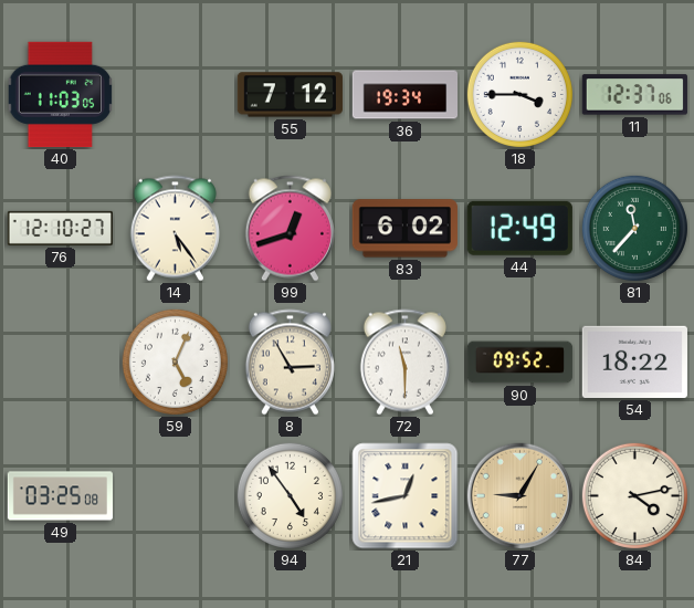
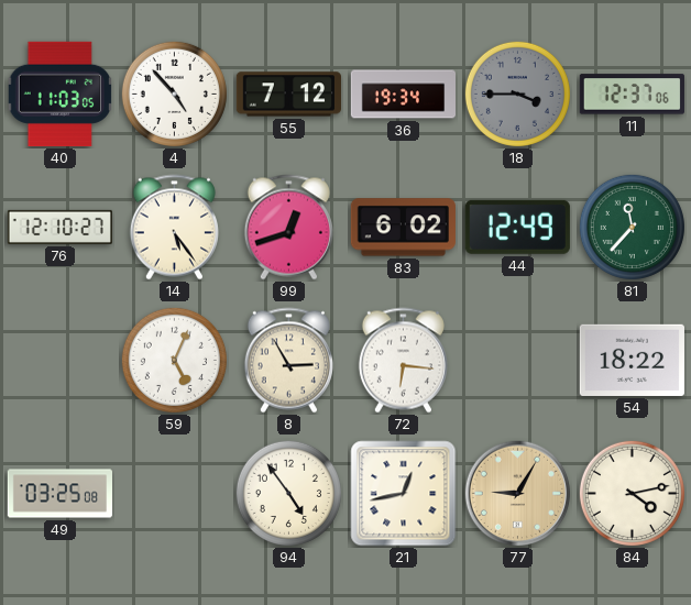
4: none -> 4:53 (174, 94)
18 dial: white -> grey (517, 94)
72: 11:30 -> 6:16 (403, 361)
90: 09:52 -> none (520, 363)
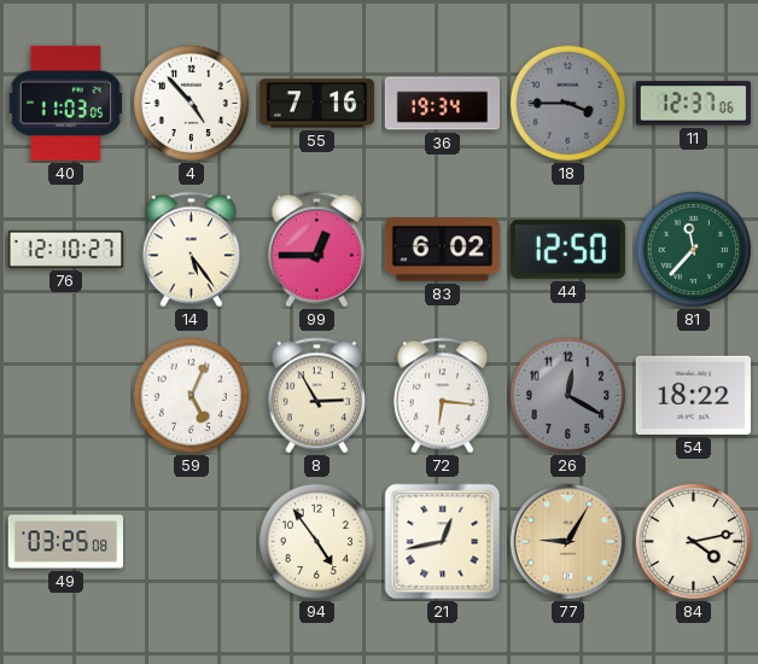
55: 7:12 -> 7:16 (316, 104)
99: 12:42 -> 12:45 (316, 250)
44: 12:49 -> 12:50 (567, 249)
26: none -> 12:20 (567, 395)
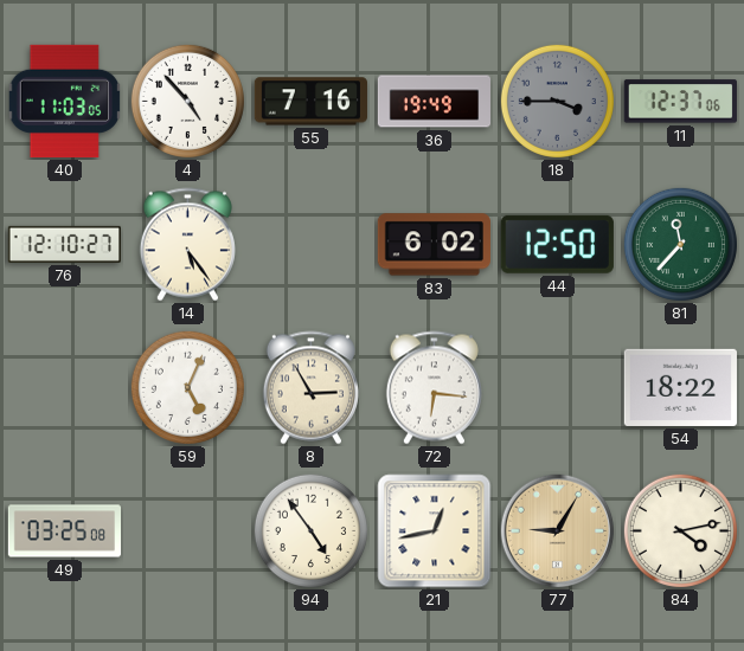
36: 19:34 -> 19:49 (435, 102)
99: 12:45 -> none (316, 250)
26: 12:20 -> none (567, 395)
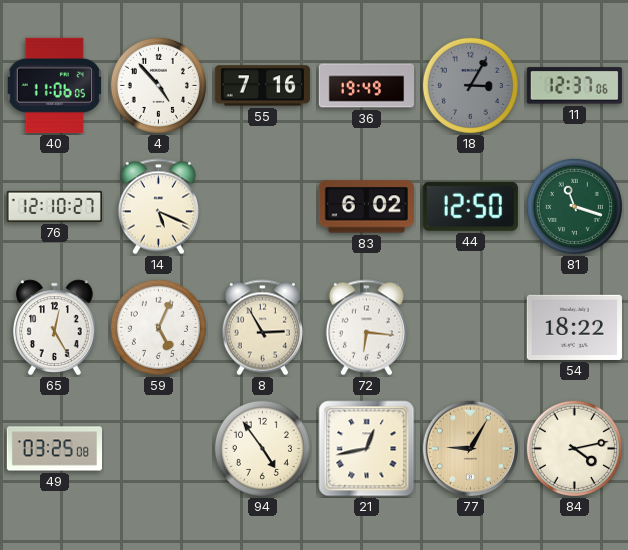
40: 11:03 -> 11:06 (54, 85)
18: 3:45 -> 3:05 (470, 85)
14: 5:24 -> 5:19 (158, 207)
81: 11:37 -> 11:18 (574, 206)
65: none -> 12:25 (55, 328)
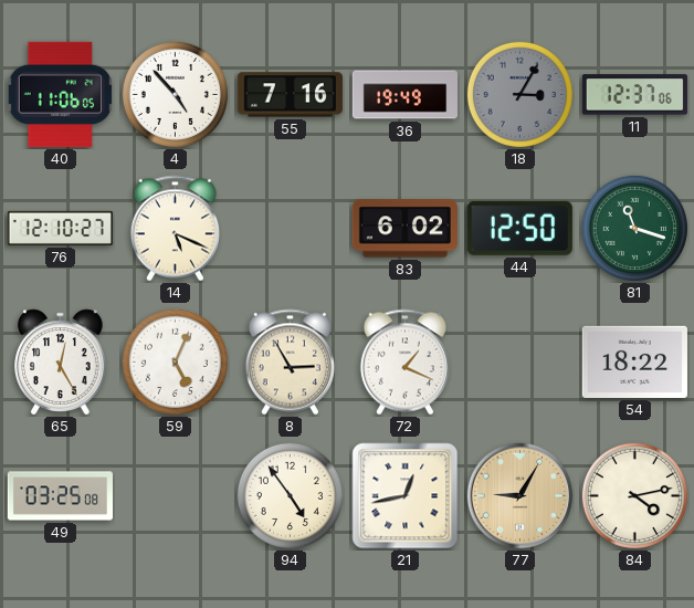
72: 6:16 -> 1:19 (404, 363)
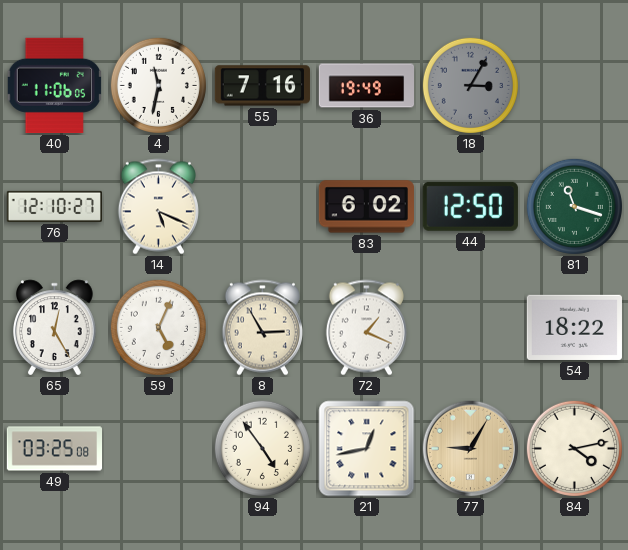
4: 4:53 -> 11:32 (158, 85)
11: 12:37 -> none (634, 95)
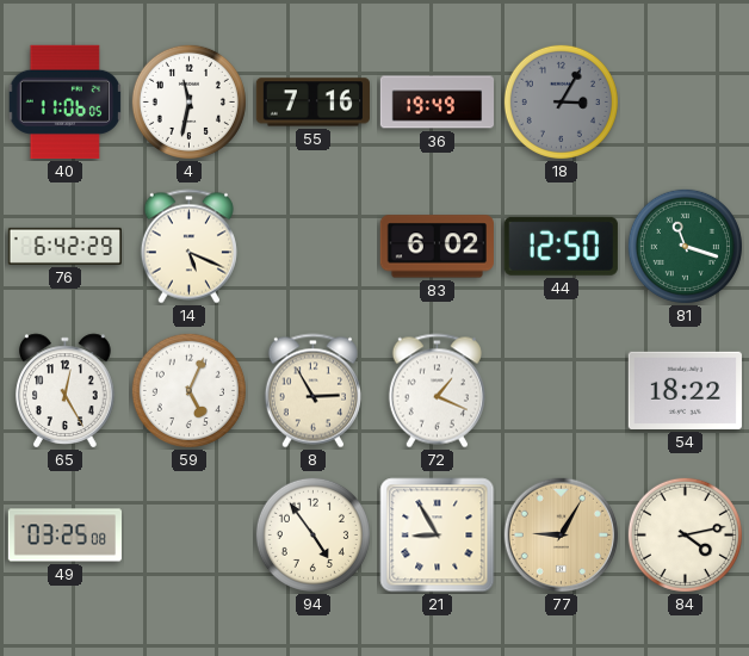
76: 12:10 -> 6:42 (64, 246)
21: 12:43 -> 8:55 (438, 536)
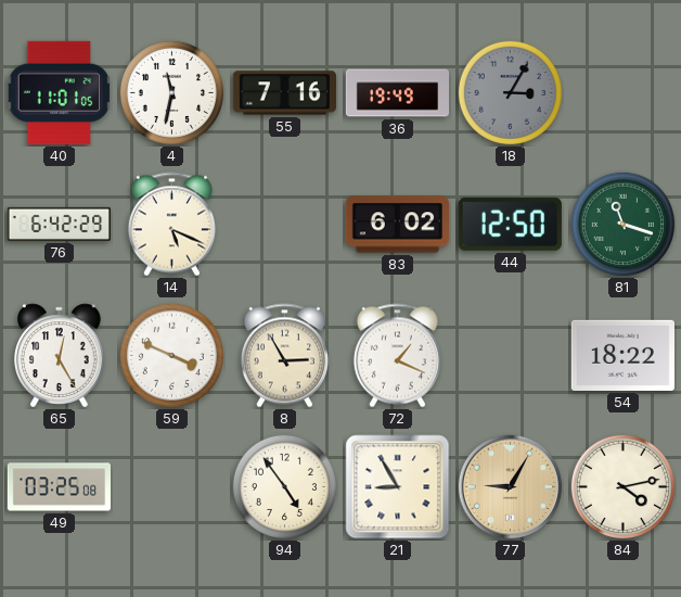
40: 11:06 -> 11:01 (59, 92)
59: 5:04 -> 3:49 (171, 355)
